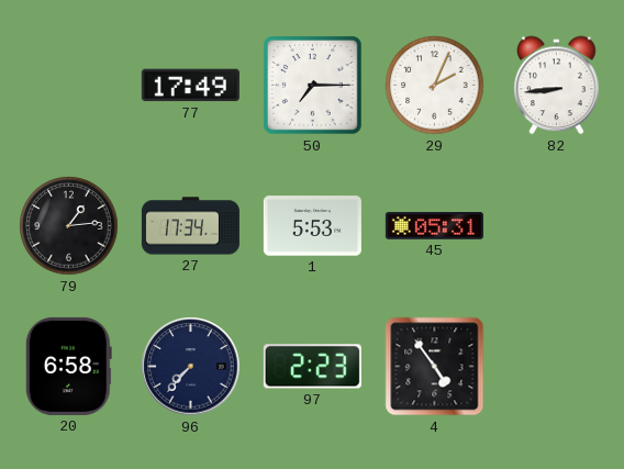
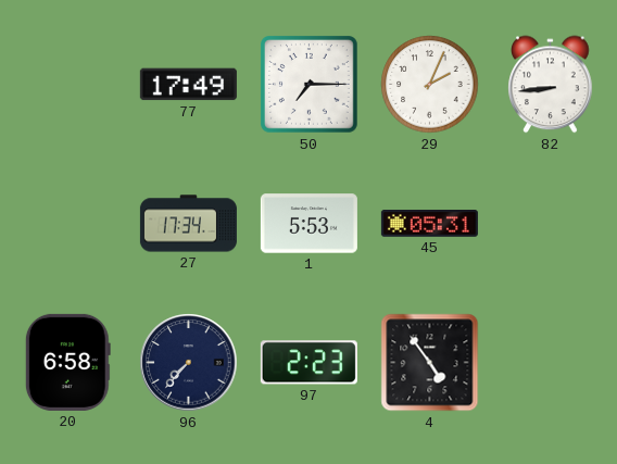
79: 1:14 -> none (69, 226)
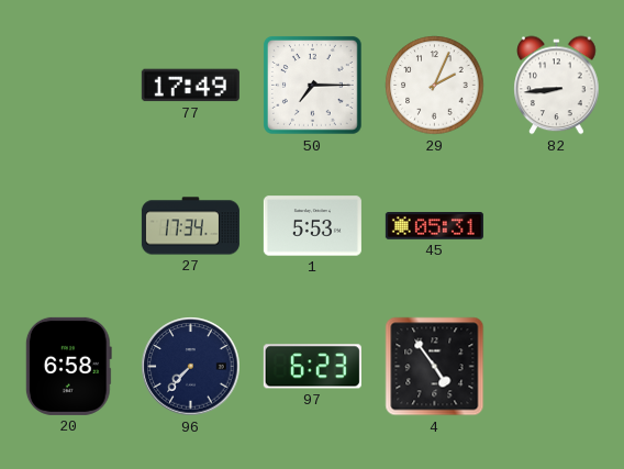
97: 2:23 -> 6:23 (312, 367)
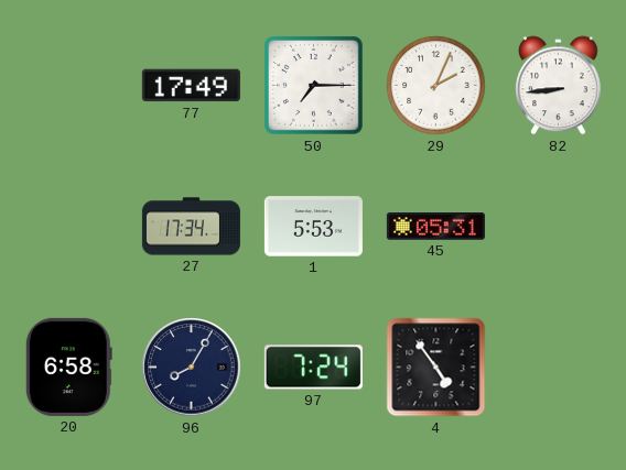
96: 7:37 -> 8:05 (192, 368)
97: 6:23 -> 7:24 (313, 368)
